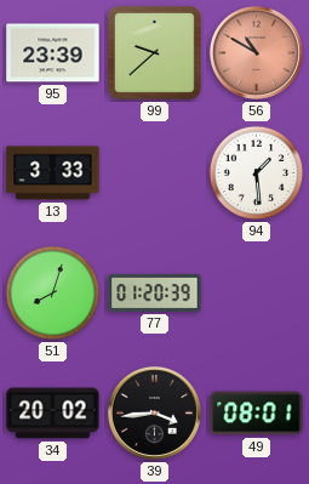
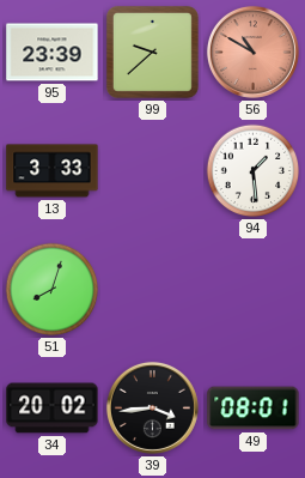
77: 01:20 -> none (155, 292)
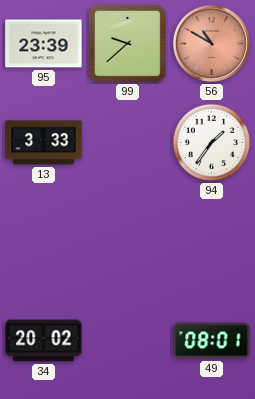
94: 1:29 -> 1:36 (212, 143)
51: 8:03 -> none (53, 290)
39: 3:44 -> none (152, 407)
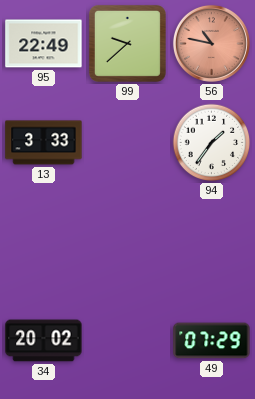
95: 23:39 -> 22:49 (44, 44)
56: 10:50 -> 10:47 (211, 43)
49: 08:01 -> 07:29 (212, 341)
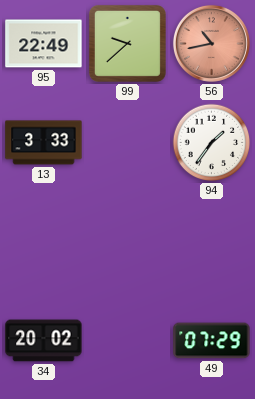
56: 10:47 -> 10:43 (211, 43)
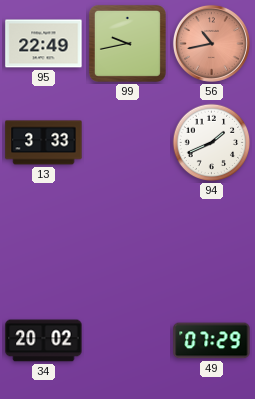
99: 9:38 -> 9:43 (127, 43)
94: 1:36 -> 1:41 (212, 143)
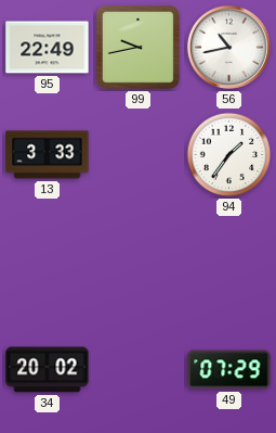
56 dial: salmon -> white (228, 47)
94: 1:41 -> 1:36 (229, 155)
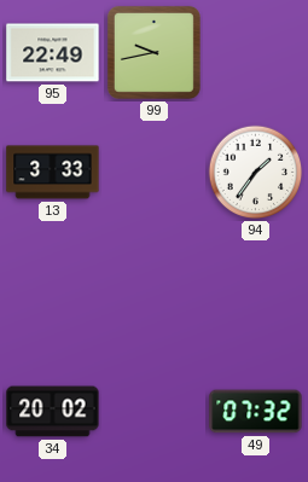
56: 10:43 -> none (228, 47)
49: 07:29 -> 07:32 (256, 412)
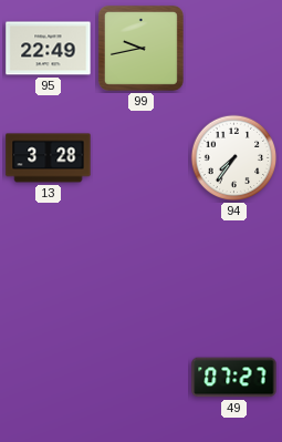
13: 3:33 -> 3:28 (49, 158)
94: 1:36 -> 7:36 (234, 158)
34: 20:02 -> none (53, 412)
49: 07:32 -> 07:27 (234, 378)
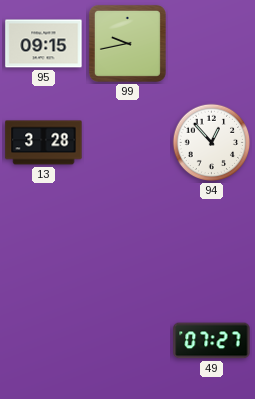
95: 22:49 -> 09:15 (44, 44)
94: 7:36 -> 12:53 (212, 143)
